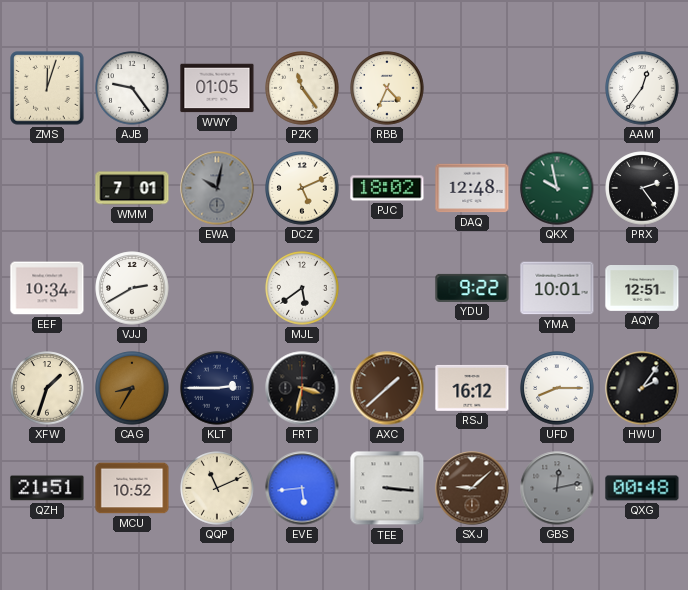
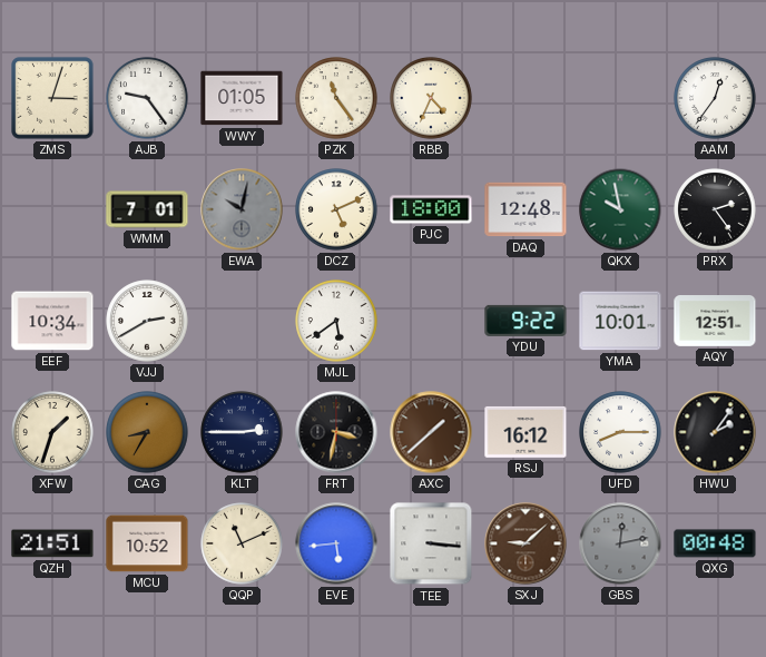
ZMS: 12:03 -> 3:03 (52, 98)
PJC: 18:02 -> 18:00 (431, 209)
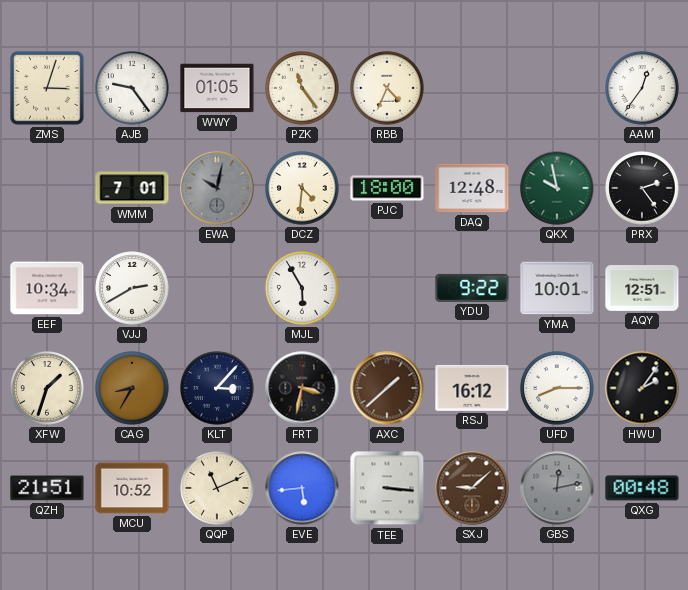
DCZ: 5:11 -> 4:31 (302, 188)
MJL: 5:39 -> 5:55 (302, 288)
KLT: 2:45 -> 3:07 (217, 388)
